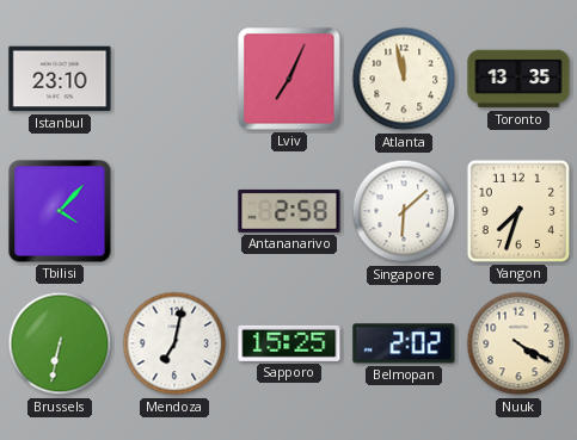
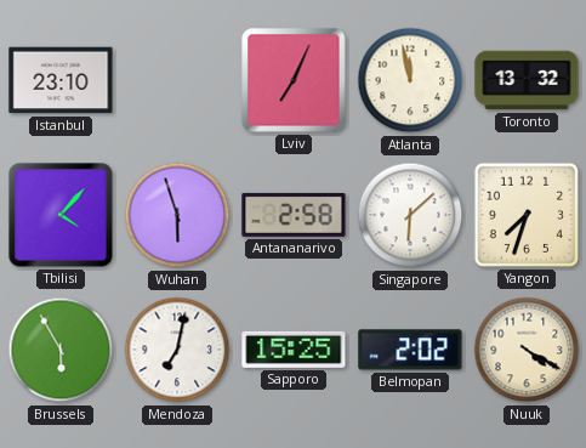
Toronto: 13:35 -> 13:32 (527, 80)
Wuhan: none -> 5:57 (177, 215)
Brussels: 6:32 -> 5:55 (61, 350)
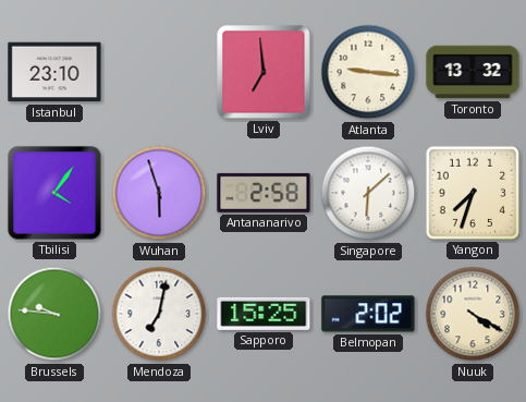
Lviv: 7:04 -> 6:59 (264, 72)
Atlanta: 11:58 -> 9:16 (368, 72)
Tbilisi: 4:07 -> 4:06 (54, 193)
Brussels: 5:55 -> 9:46 (54, 314)
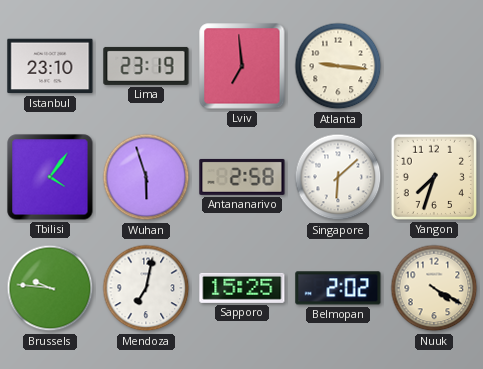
Lima: none -> 23:19 (146, 66)
Toronto: 13:32 -> none (473, 72)
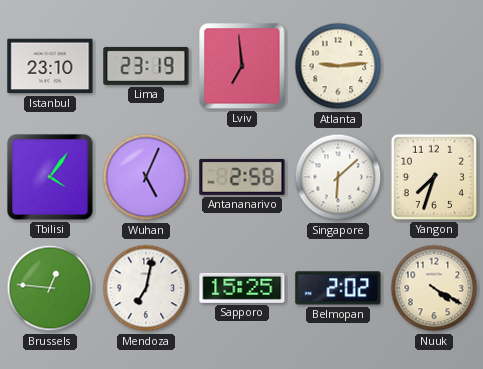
Atlanta: 9:16 -> 9:14 (338, 66)
Wuhan: 5:57 -> 5:04 (146, 177)
Brussels: 9:46 -> 12:46 (50, 288)
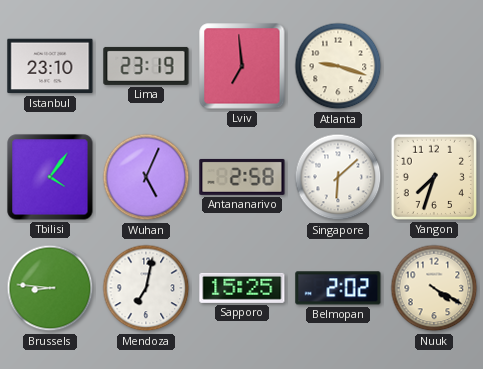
Atlanta: 9:14 -> 9:18 (338, 66)
Brussels: 12:46 -> 8:46 (50, 288)
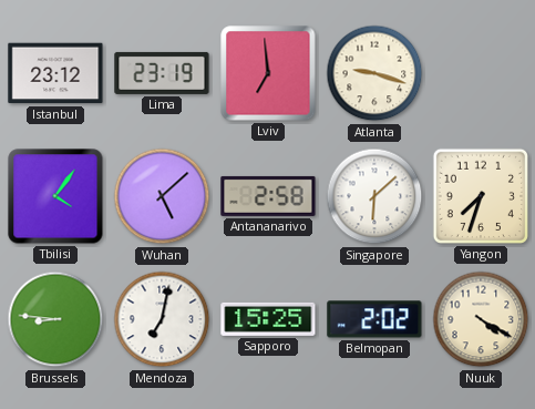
Istanbul: 23:10 -> 23:12 (55, 73)
Wuhan: 5:04 -> 5:08 (162, 196)
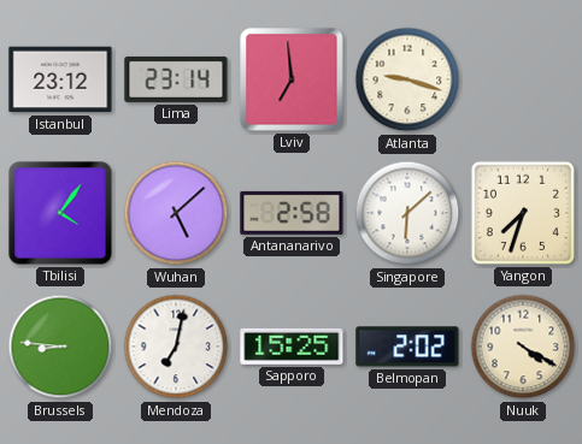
Lima: 23:19 -> 23:14 (176, 79)
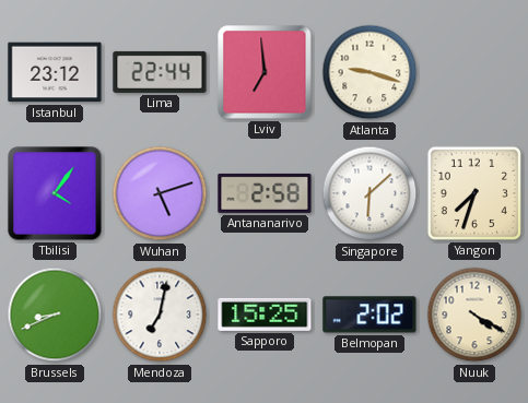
Lima: 23:14 -> 22:44 (160, 72)
Wuhan: 5:08 -> 5:12 (160, 193)
Brussels: 8:46 -> 8:41 (55, 315)
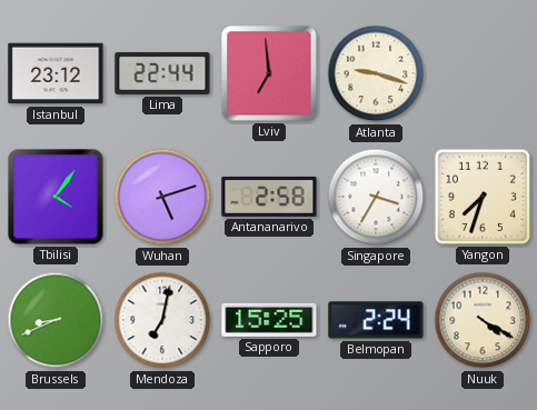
Singapore: 6:08 -> 3:35 (376, 197)
Belmopan: 2:02 -> 2:24 (376, 320)
